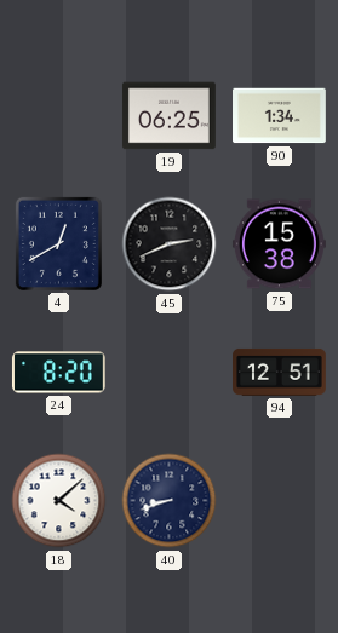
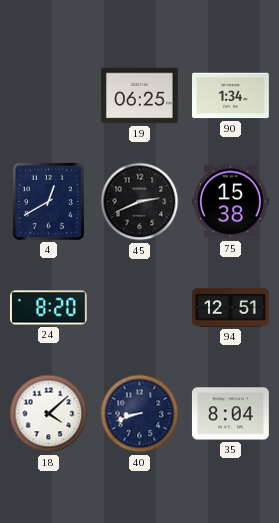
35: none -> 8:04 (231, 414)
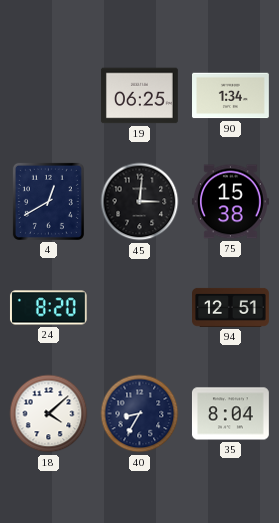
45: 2:41 -> 3:01 (140, 202)
40: 8:42 -> 8:35 (140, 414)
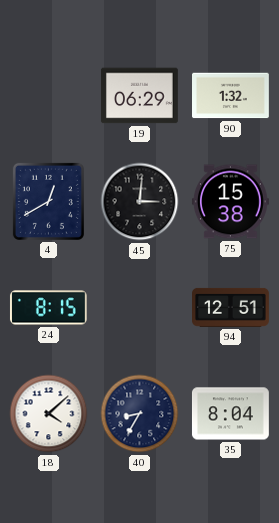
19: 06:25 -> 06:29 (139, 96)
90: 1:34 -> 1:32 (231, 96)
24: 8:20 -> 8:15 (48, 308)
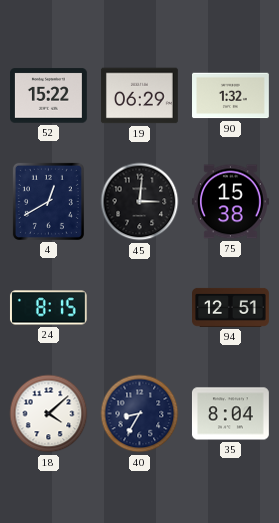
52: none -> 15:22 (49, 96)
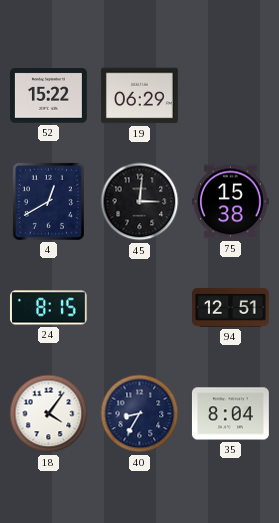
90: 1:32 -> none (231, 96)
18: 4:08 -> 4:06 (49, 414)
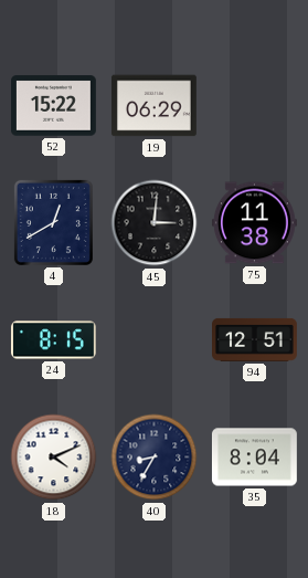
75: 15:38 -> 11:38 (254, 223)
18: 4:06 -> 4:11 (54, 458)
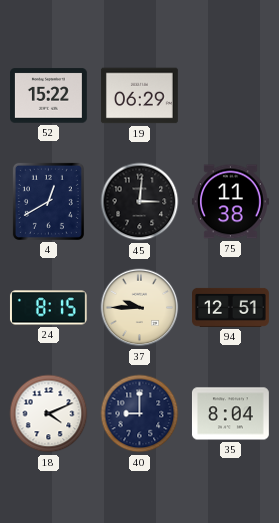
37: none -> 9:45 (140, 308)
40: 8:35 -> 9:00 (140, 414)
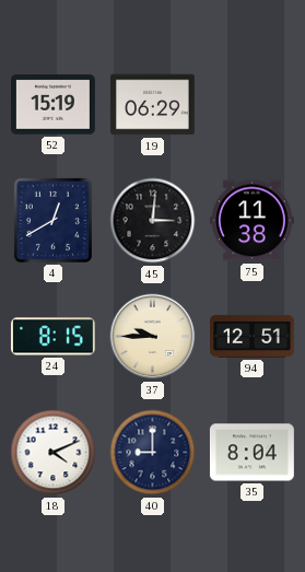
52: 15:22 -> 15:19 (54, 105)
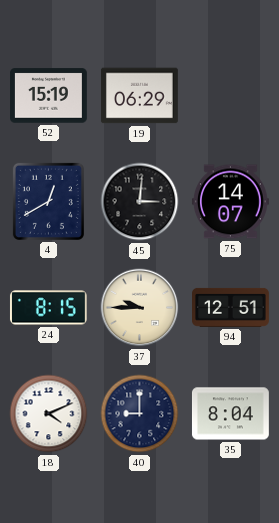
75: 11:38 -> 14:07 (230, 202)
